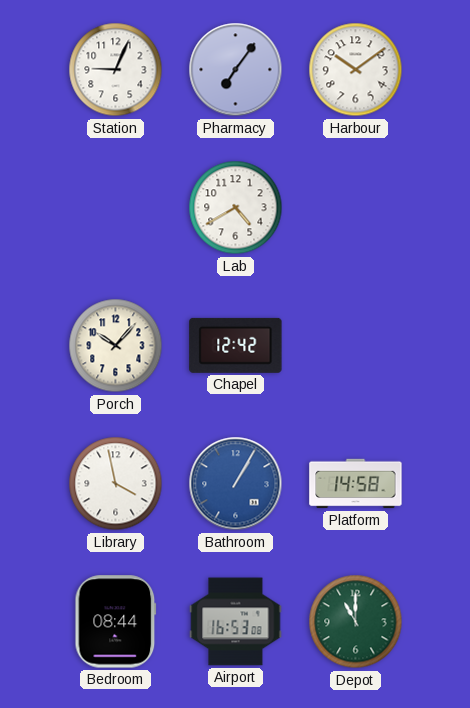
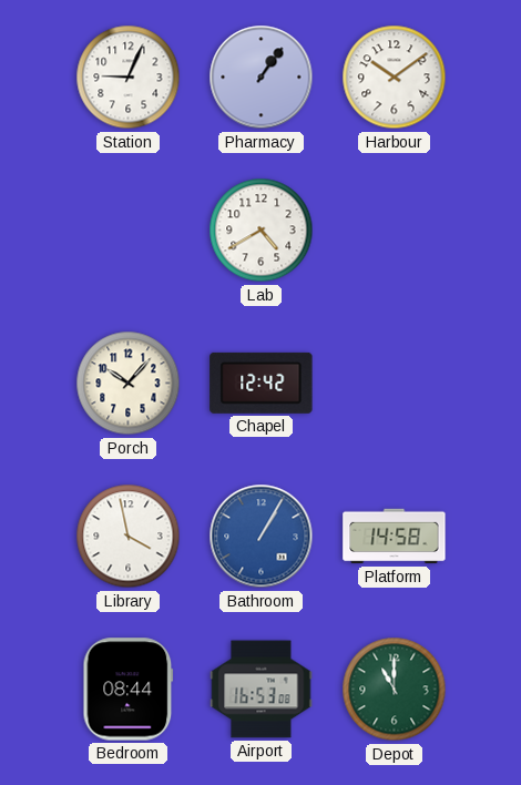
Pharmacy: 7:06 -> 1:06 (262, 78)
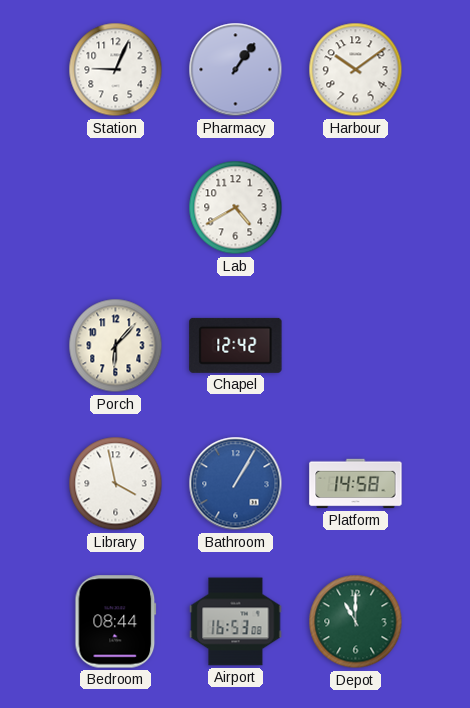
Porch: 10:07 -> 6:07 (116, 346)
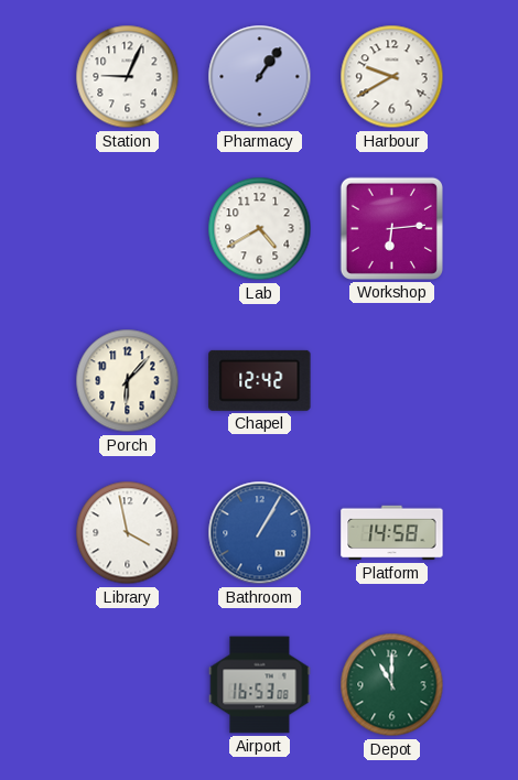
Harbour: 10:09 -> 9:40 (392, 77)
Workshop: none -> 6:14 (391, 228)
Bedroom: 08:44 -> none (116, 622)
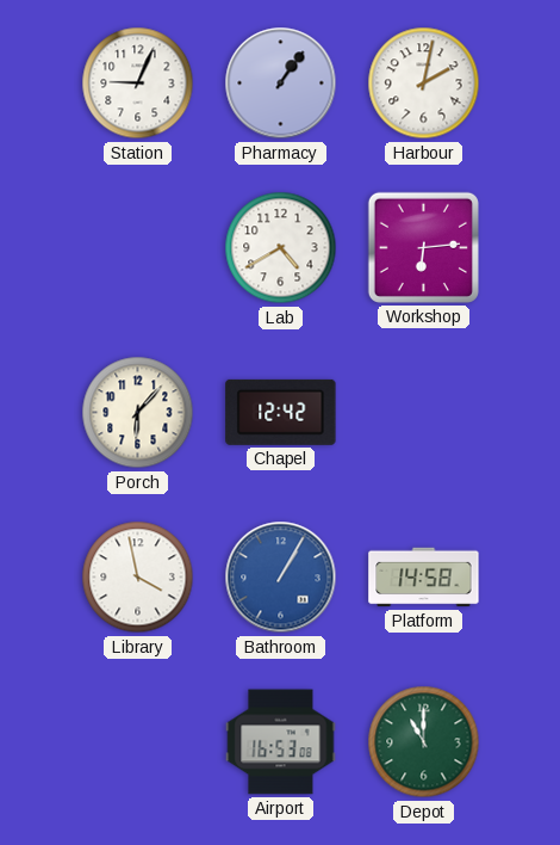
Harbour: 9:40 -> 2:02 (424, 84)
